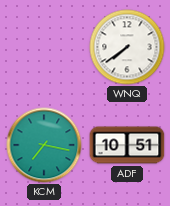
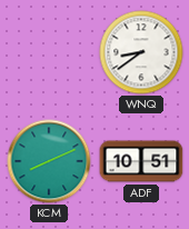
WNQ: 7:39 -> 8:39 (141, 52)
KCM: 7:17 -> 8:11 (49, 161)
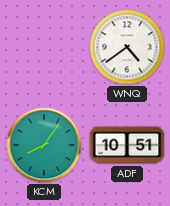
WNQ: 8:39 -> 4:39 (127, 47)
KCM: 8:11 -> 8:06 (44, 145)
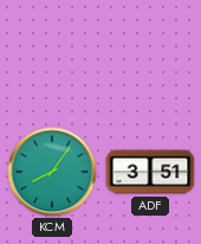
WNQ: 4:39 -> none (127, 47)
ADF: 10:51 -> 3:51 (150, 172)
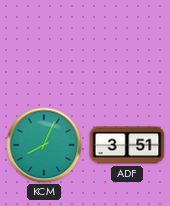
KCM: 8:06 -> 8:04 (44, 145)
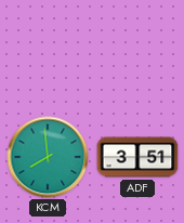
KCM: 8:04 -> 7:59 (48, 157)
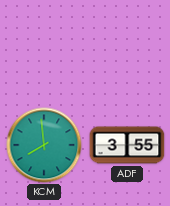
ADF: 3:51 -> 3:55 (127, 145)
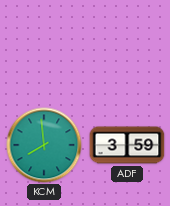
ADF: 3:55 -> 3:59 (127, 145)
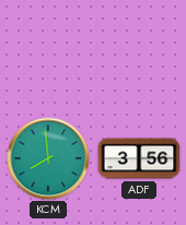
ADF: 3:59 -> 3:56 (139, 158)
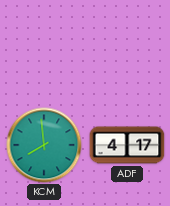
ADF: 3:56 -> 4:17 (127, 145)
